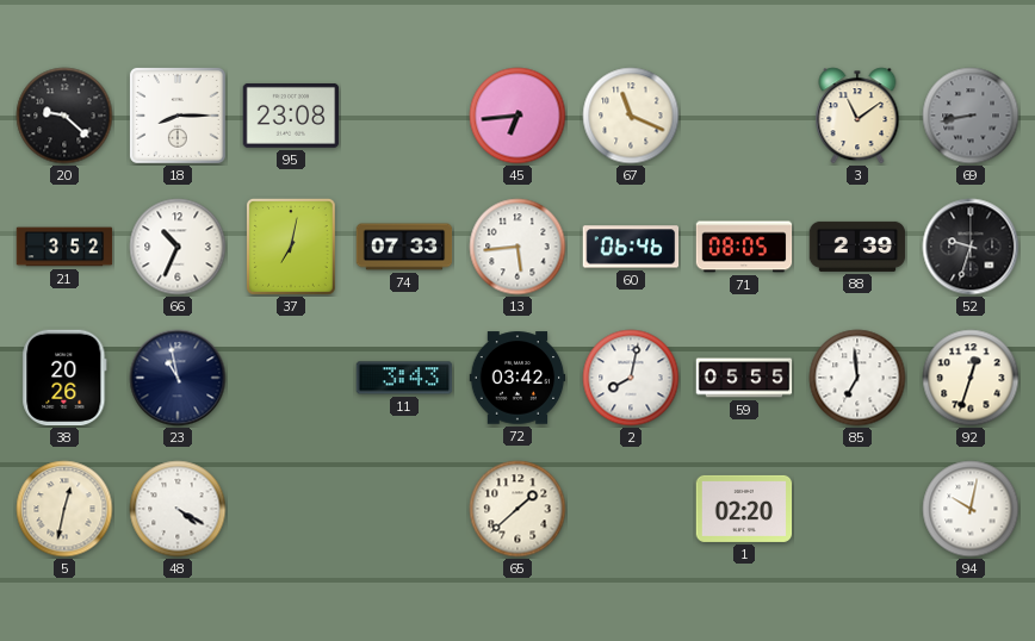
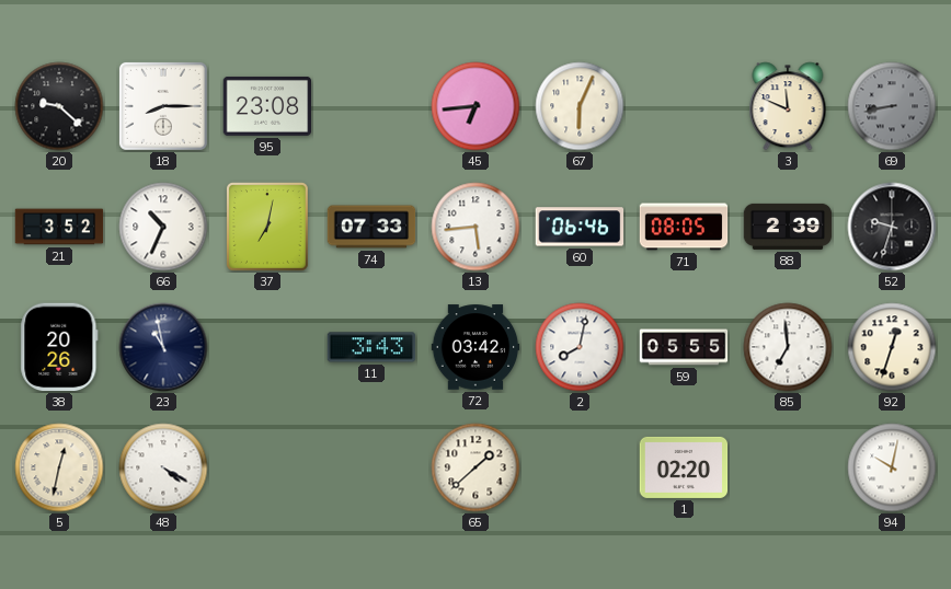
67: 11:19 -> 6:04 (580, 106)
3: 11:09 -> 11:49 (788, 106)
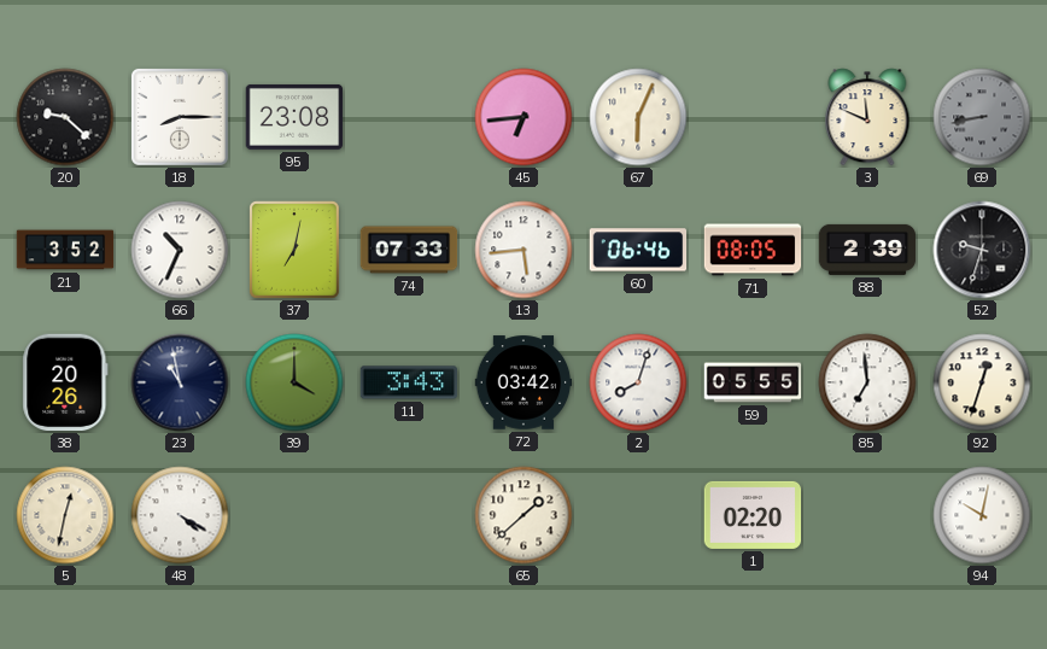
39: none -> 4:00 (294, 382)
2: 8:02 -> 8:03 (638, 382)
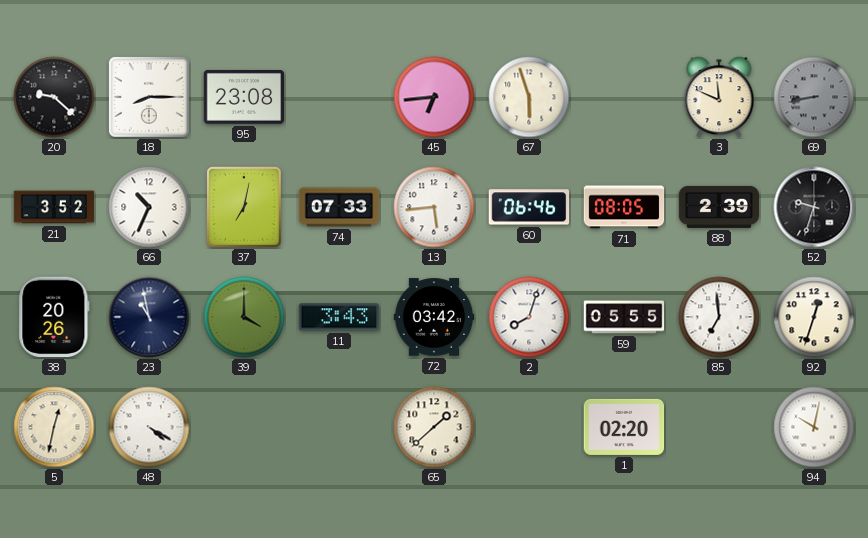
67: 6:04 -> 5:57 (529, 97)
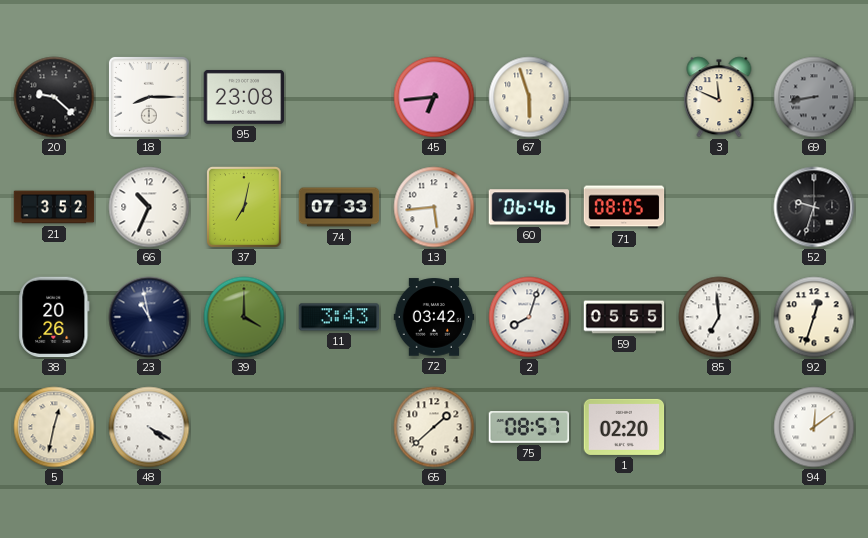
88: 2:39 -> none (719, 207)
75: none -> 08:57 (529, 427)
94: 10:02 -> 12:09 (814, 427)
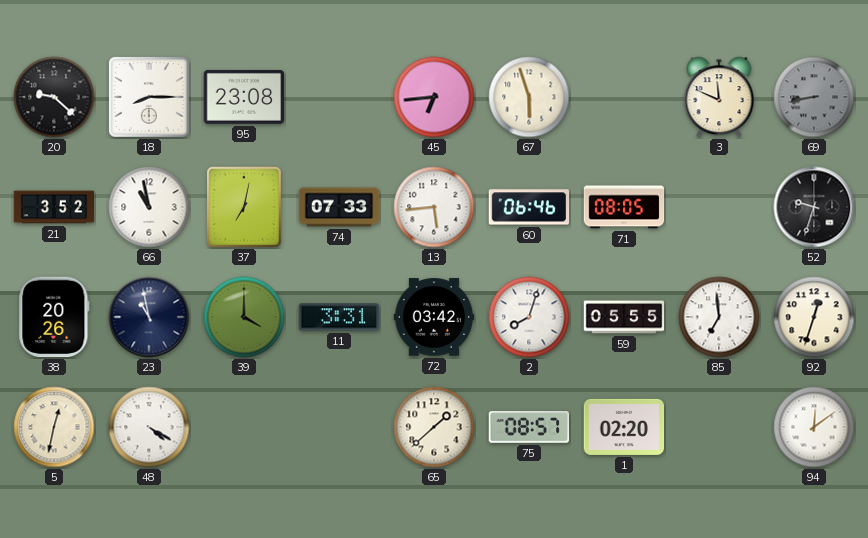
66: 10:34 -> 10:58 (149, 207)
11: 3:43 -> 3:31 (339, 317)
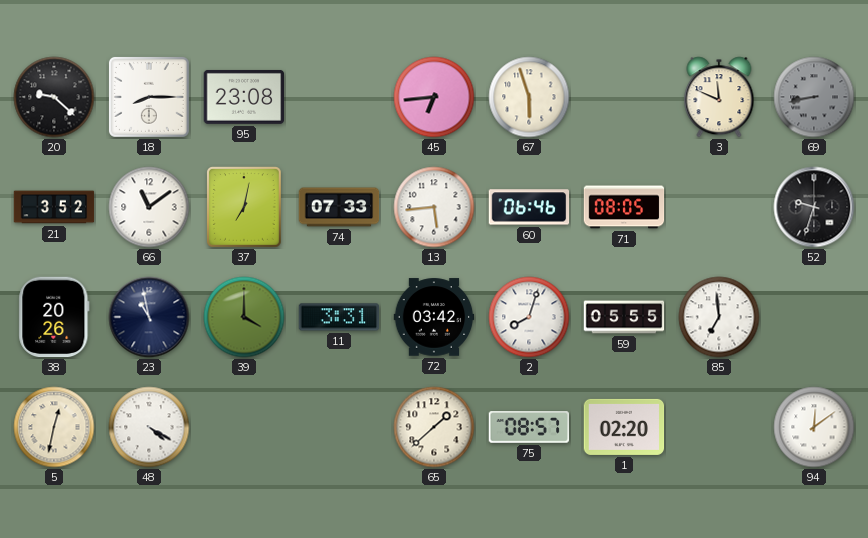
66: 10:58 -> 11:09 (149, 207)
92: 12:33 -> none (814, 317)
